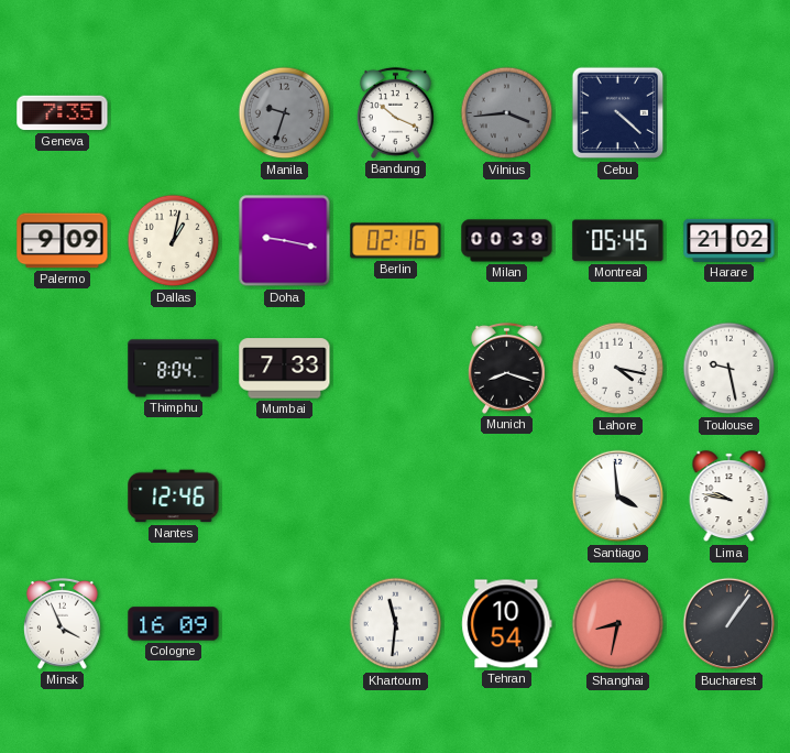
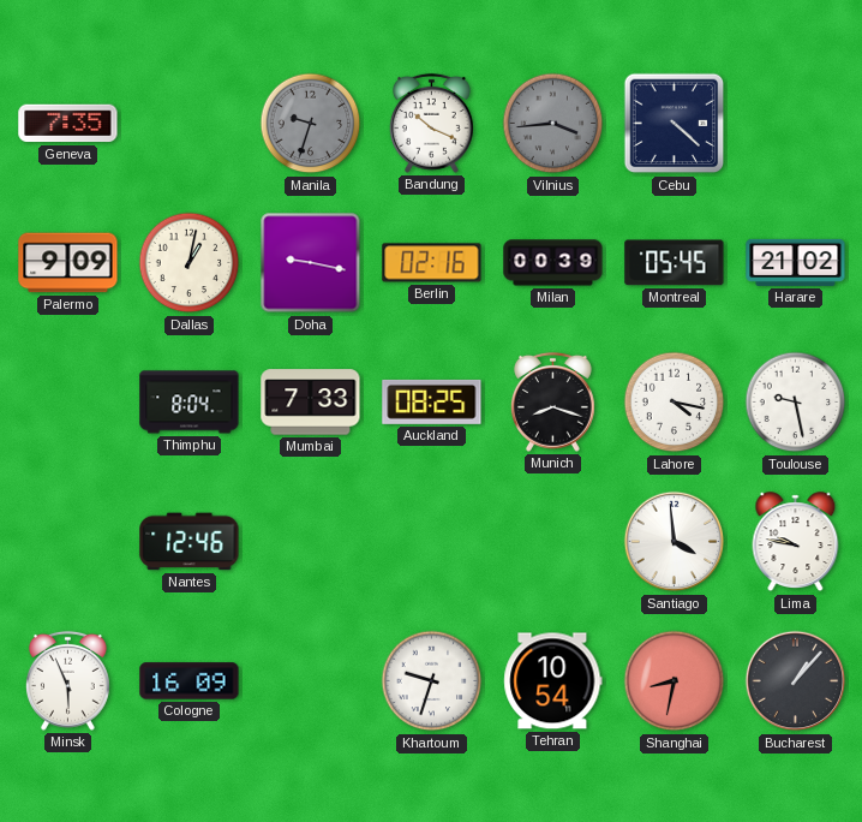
Auckland: none -> 08:25 (432, 401)
Minsk: 3:56 -> 5:56 (67, 680)
Khartoum: 11:31 -> 9:33 (432, 681)
Bucharest: 1:06 -> 1:07 (796, 681)
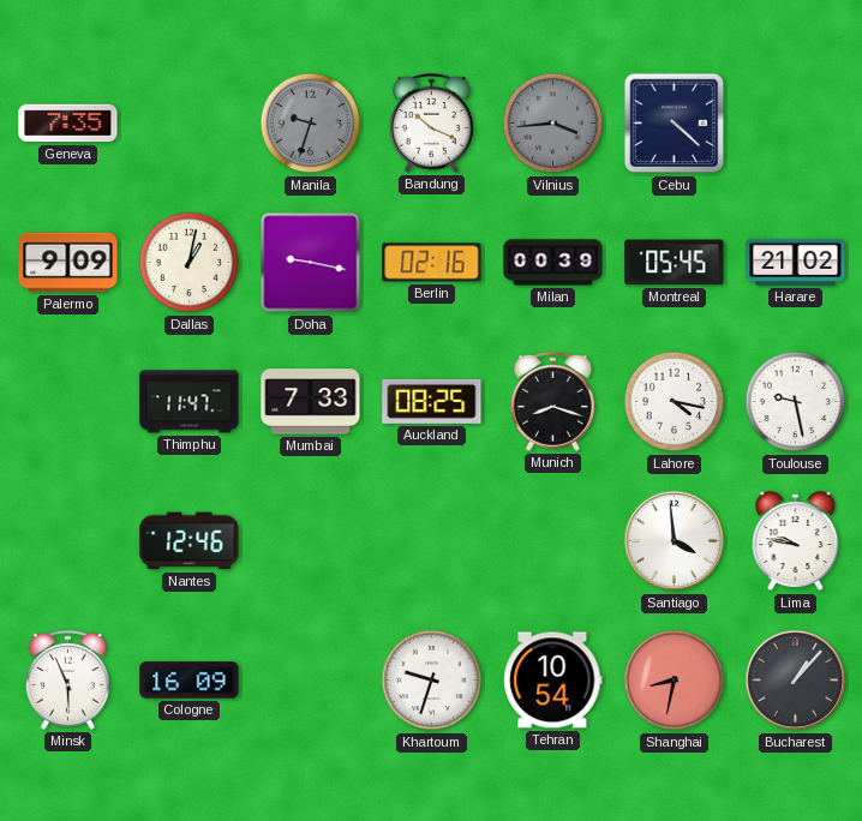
Thimphu: 8:04 -> 11:47 (190, 402)
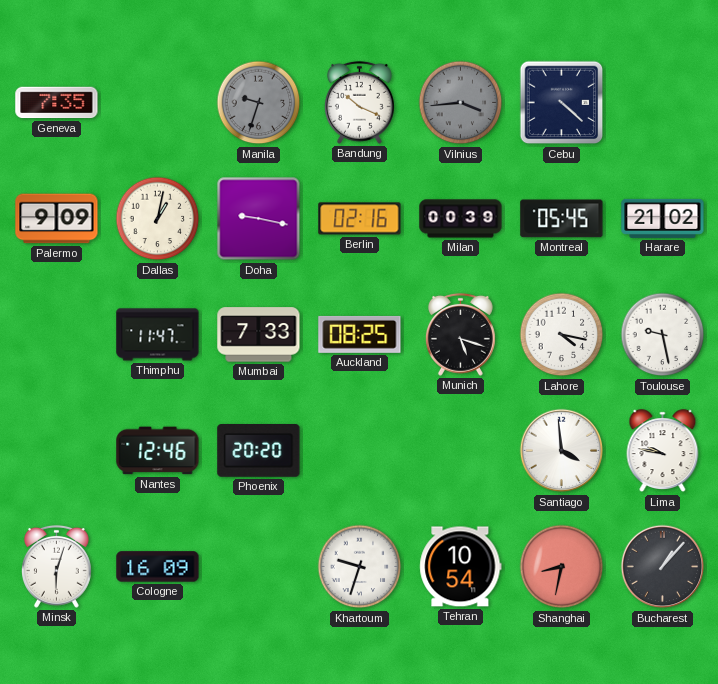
Munich: 8:18 -> 5:18 (460, 334)
Phoenix: none -> 20:20 (259, 451)
Minsk: 5:56 -> 6:03 (56, 566)
